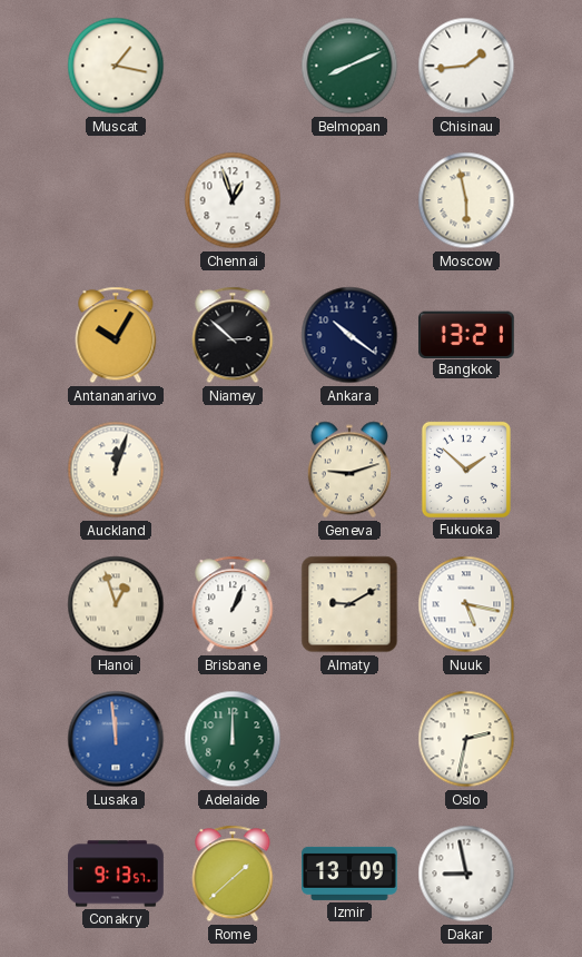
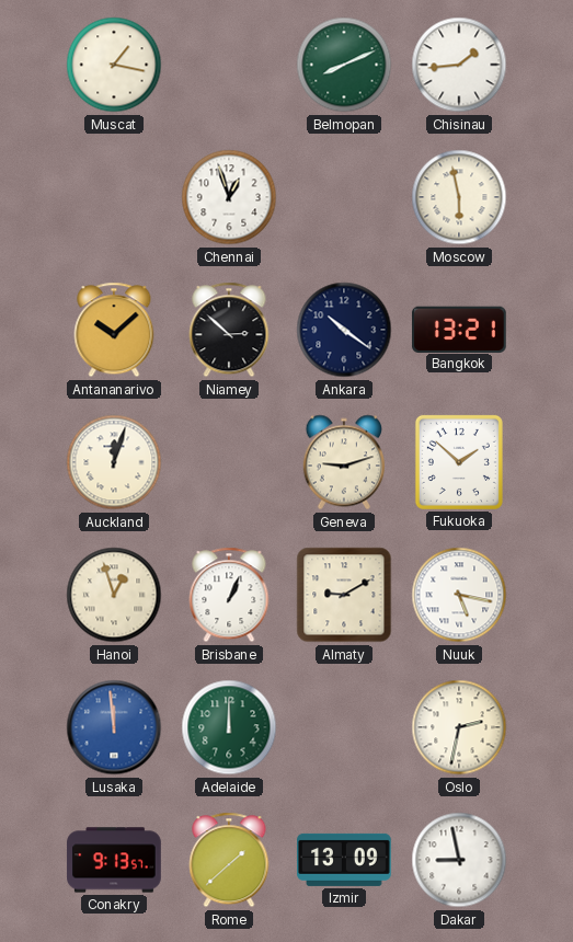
Antananarivo: 10:05 -> 10:08 (114, 330)
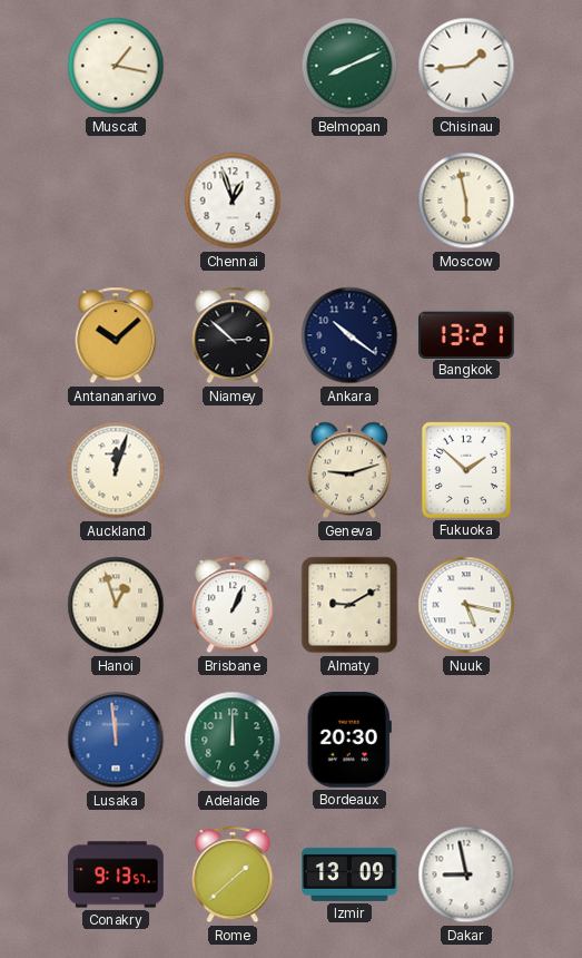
Bordeaux: none -> 20:30 (349, 741)
Oslo: 2:32 -> none (459, 727)
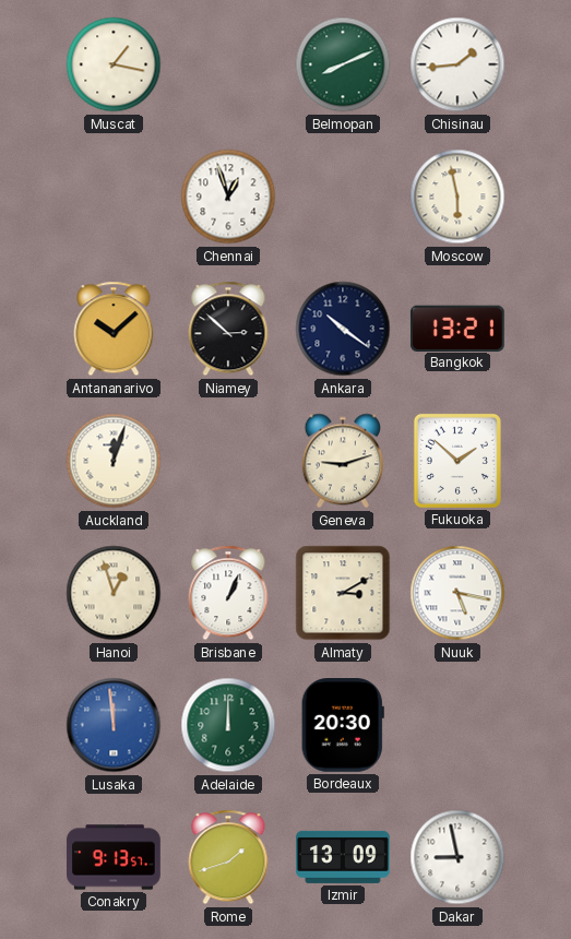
Almaty: 9:10 -> 3:10 (343, 593)
Rome: 1:38 -> 1:42 (228, 857)
